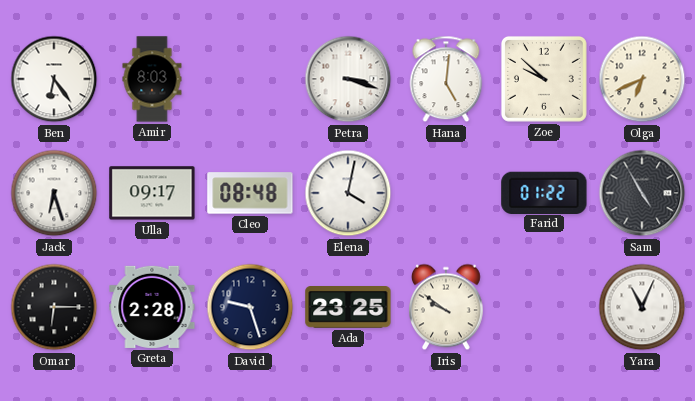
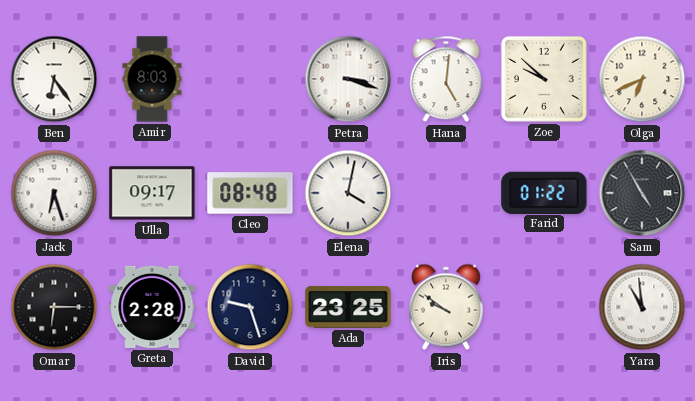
Yara: 11:04 -> 10:59 (642, 307)
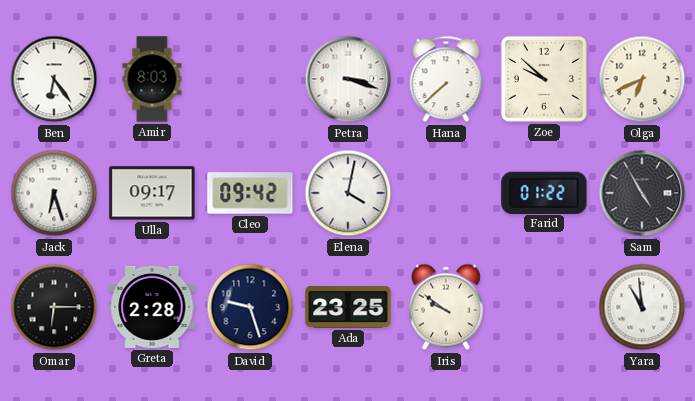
Hana: 5:01 -> 7:38 (446, 79)
Cleo: 08:48 -> 09:42 (250, 193)
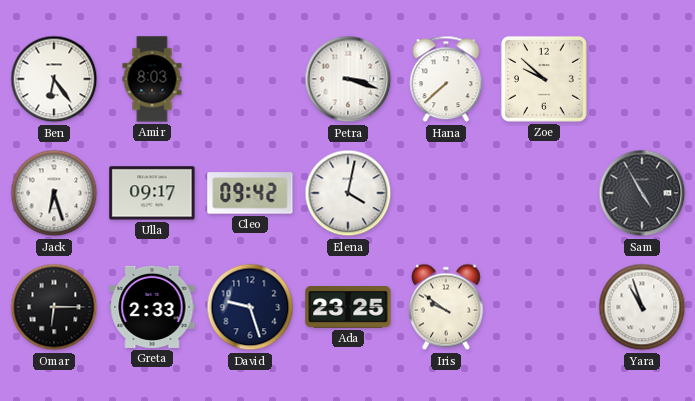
Olga: 6:41 -> none (642, 79)
Farid: 01:22 -> none (544, 192)
Greta: 2:28 -> 2:33 (152, 307)
Yara: 10:59 -> 10:57 (642, 307)
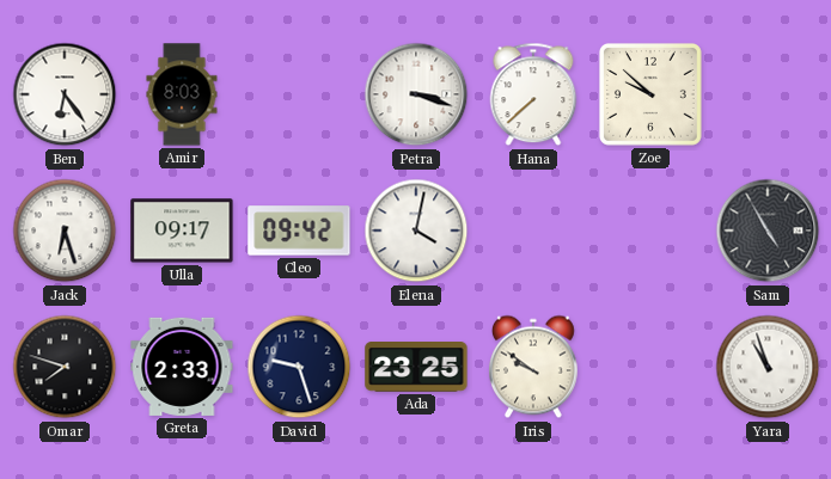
Omar: 6:15 -> 7:48 (65, 367)
